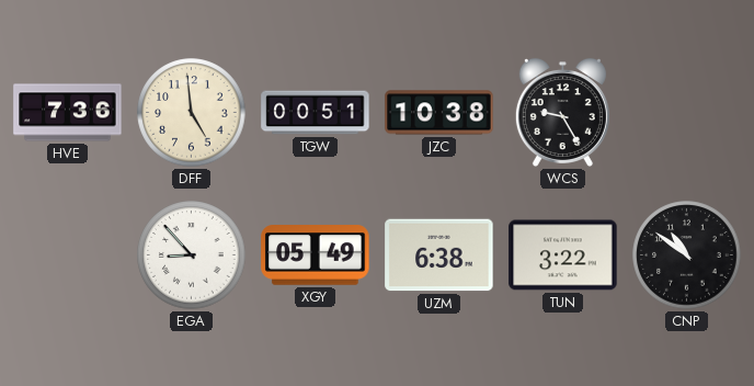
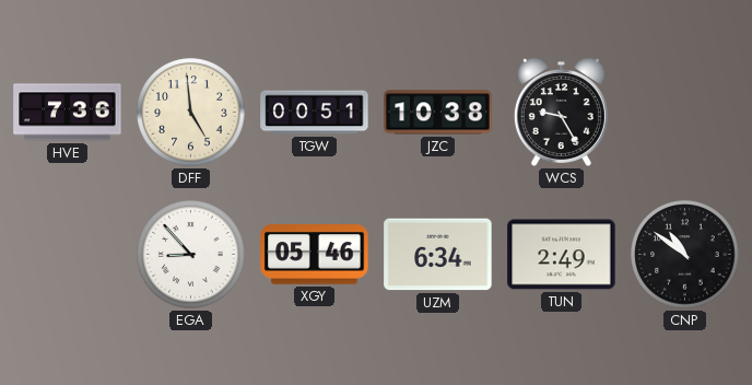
XGY: 05:49 -> 05:46 (315, 255)
UZM: 6:38 -> 6:34 (438, 255)
TUN: 3:22 -> 2:49 (562, 255)
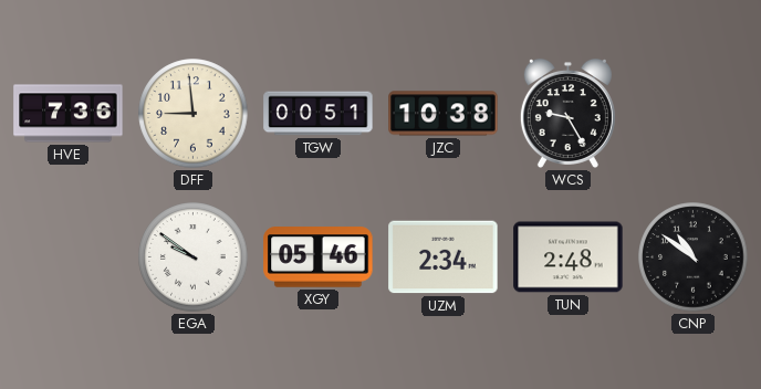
DFF: 4:59 -> 8:59 (194, 114)
EGA: 8:53 -> 9:51 (194, 257)
UZM: 6:34 -> 2:34 (444, 257)
TUN: 2:49 -> 2:48 (569, 257)
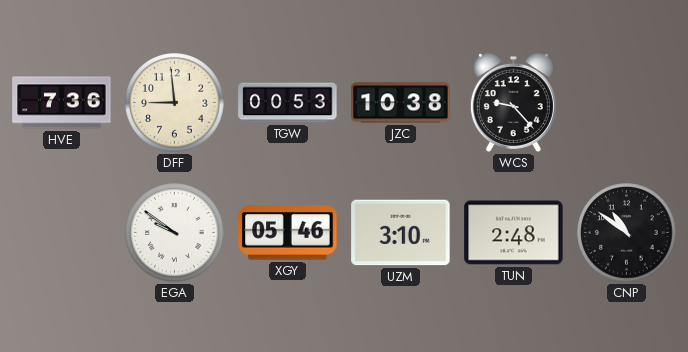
TGW: 00:51 -> 00:53 (288, 103)
WCS: 9:25 -> 9:23 (513, 102)
UZM: 2:34 -> 3:10 (401, 233)
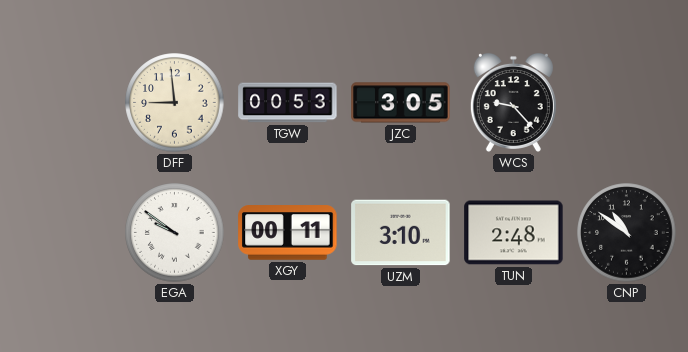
HVE: 7:36 -> none (62, 103)
JZC: 10:38 -> 3:05 (401, 103)
XGY: 05:46 -> 00:11 (288, 233)
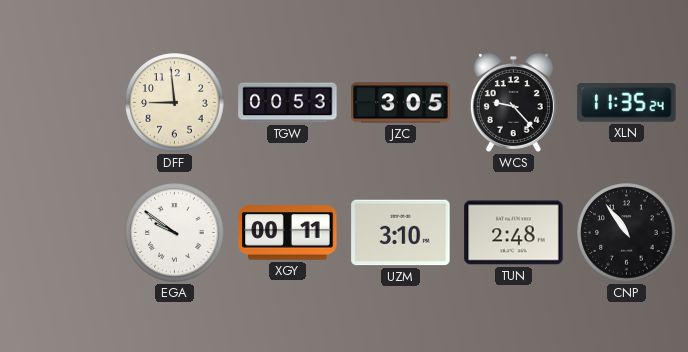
XLN: none -> 11:35 (627, 103)
CNP: 10:51 -> 10:54 (627, 233)
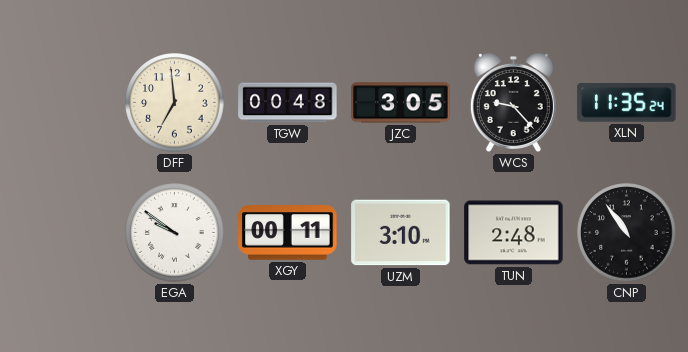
DFF: 8:59 -> 6:59 (175, 103)
TGW: 00:53 -> 00:48 (288, 103)
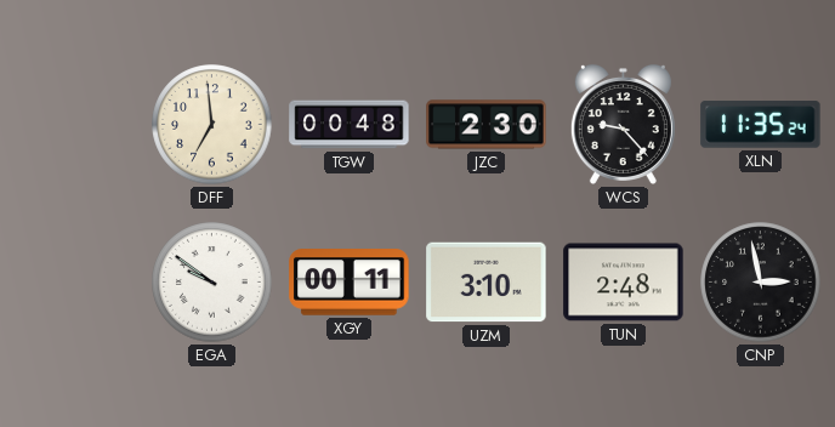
JZC: 3:05 -> 2:30 (487, 125)
CNP: 10:54 -> 2:58 (761, 283)
